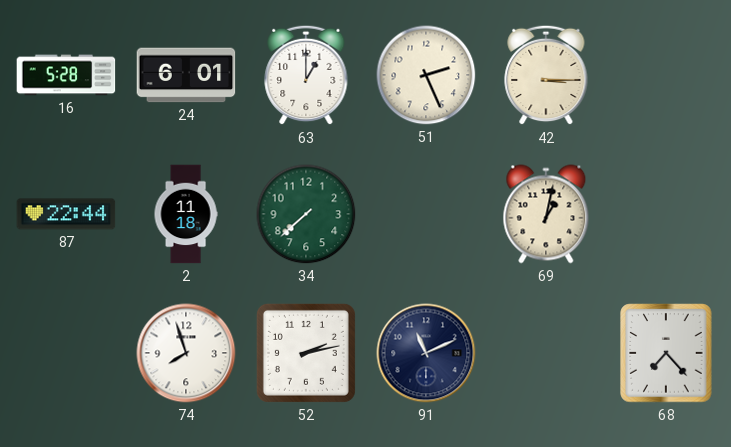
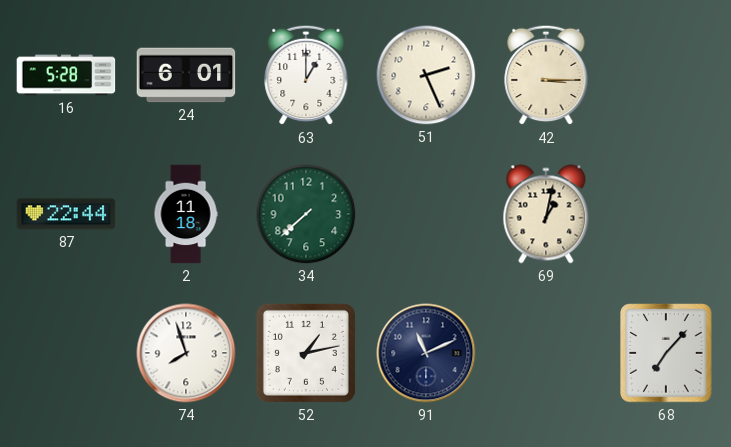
52: 2:13 -> 1:13 (306, 353)
68: 7:23 -> 7:07 (666, 353)
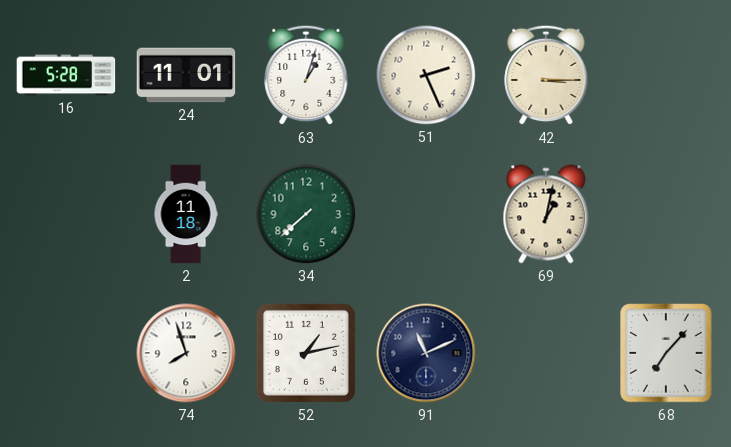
24: 6:01 -> 11:01 (186, 75)
63: 1:00 -> 1:03 (306, 75)
87: 22:44 -> none (66, 214)
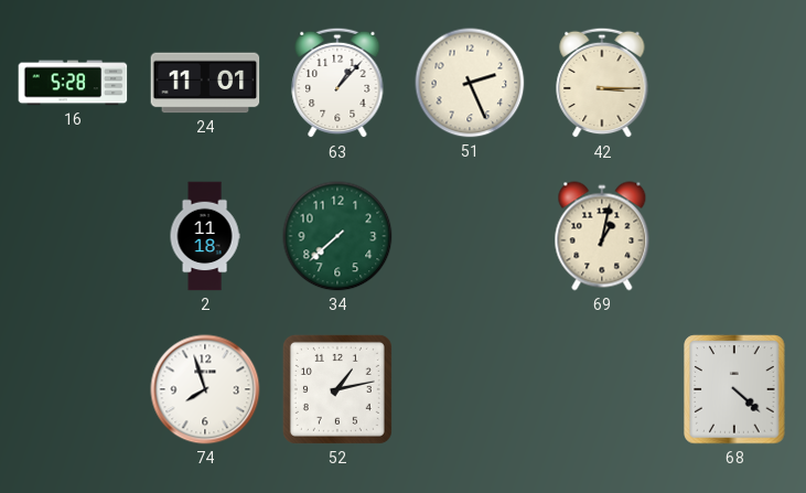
63: 1:03 -> 1:07 (337, 83)
91: 11:11 -> none (426, 353)
68: 7:07 -> 4:22 (734, 389)
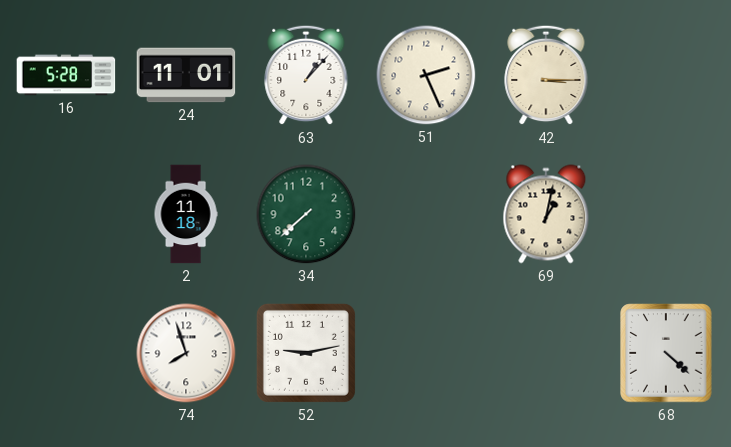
52: 1:13 -> 9:13 (306, 353)
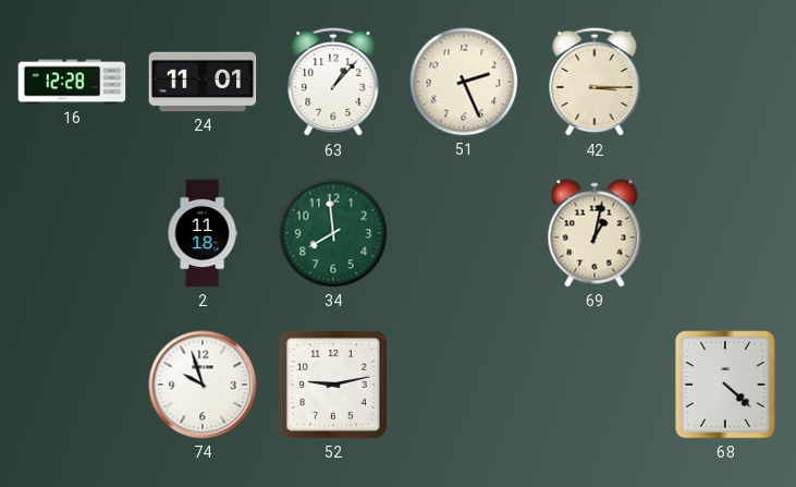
16: 5:28 -> 12:28 (72, 82)
34: 7:38 -> 7:59 (333, 233)
74: 7:57 -> 9:57 (203, 385)
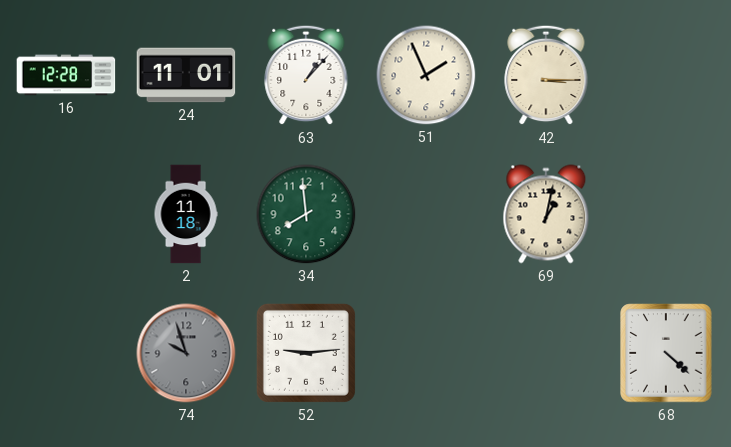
51: 2:26 -> 1:56 (426, 75)
74 dial: white -> grey (186, 353)
52: 9:13 -> 9:14 (306, 353)
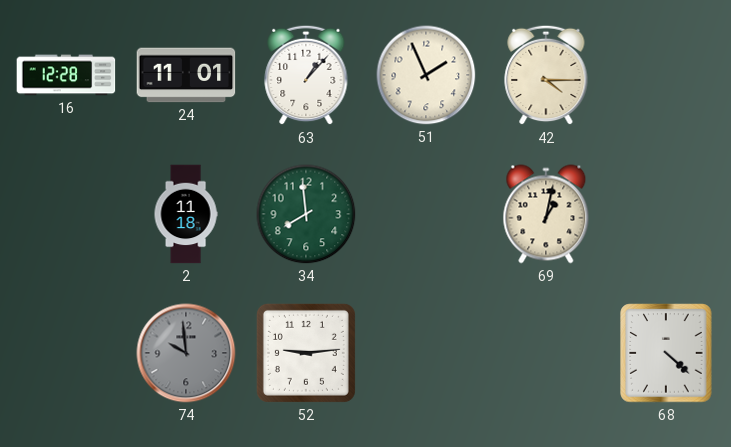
42: 3:15 -> 4:15 (546, 75)
74: 9:57 -> 9:59 (186, 353)
